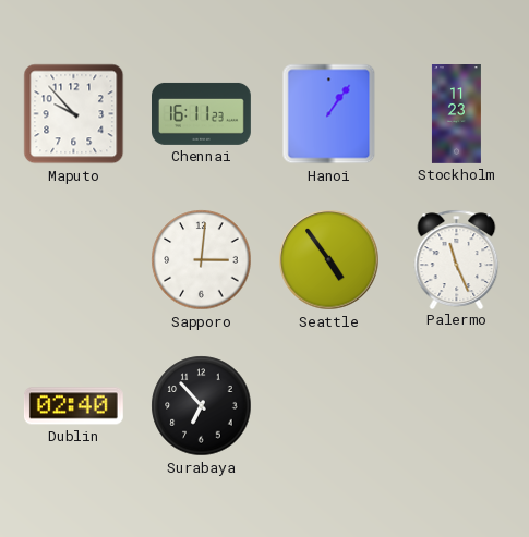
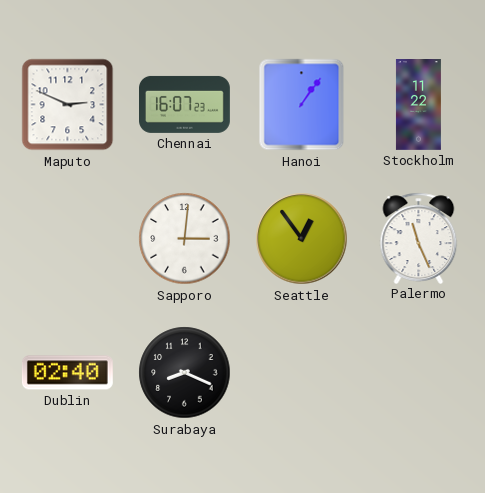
Maputo: 9:53 -> 2:49 (68, 105)
Chennai: 16:11 -> 16:07 (185, 104)
Stockholm: 11:23 -> 11:22 (418, 105)
Seattle: 4:54 -> 12:54 (302, 239)
Surabaya: 6:53 -> 8:19 (185, 373)
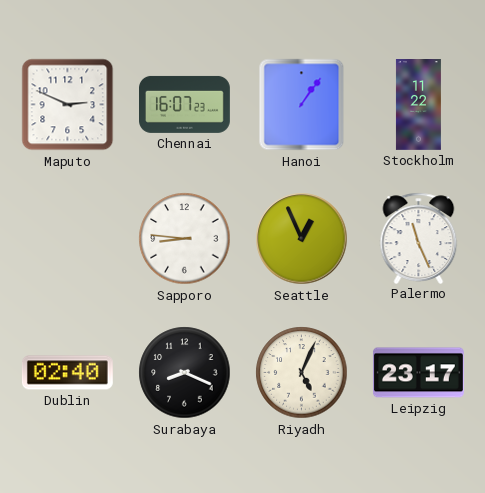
Sapporo: 3:01 -> 8:46 (185, 239)
Seattle: 12:54 -> 12:56 (302, 239)
Riyadh: none -> 5:04 (302, 373)
Leipzig: none -> 23:17 (418, 373)
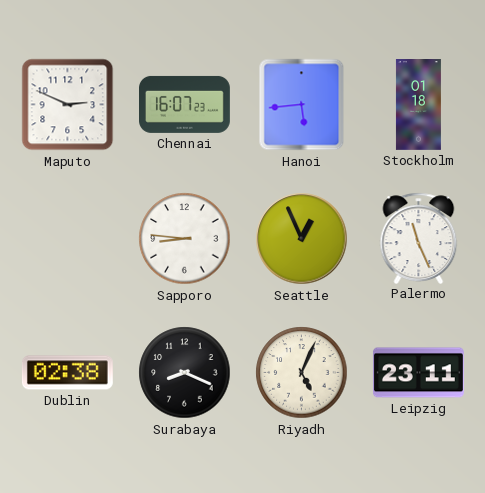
Hanoi: 1:06 -> 5:44 (302, 105)
Stockholm: 11:22 -> 01:18 (418, 105)
Dublin: 02:40 -> 02:38 (67, 373)
Leipzig: 23:17 -> 23:11 (418, 373)
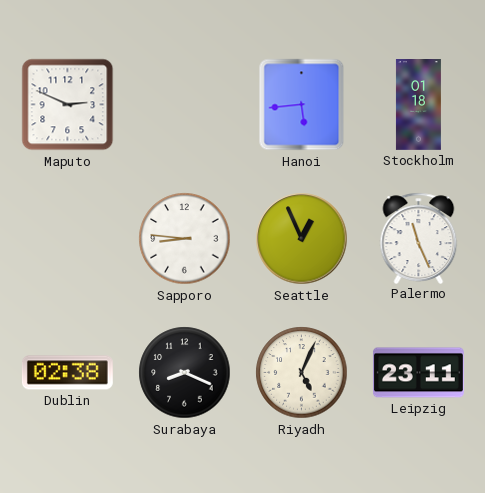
Chennai: 16:07 -> none (185, 104)
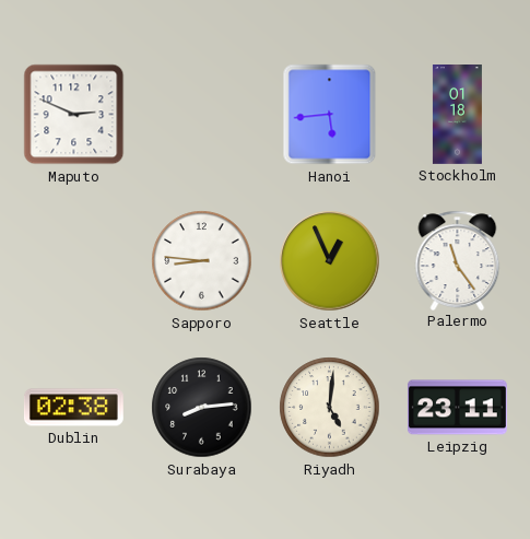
Palermo: 11:26 -> 11:24 (458, 260)
Surabaya: 8:19 -> 8:14 (202, 408)
Riyadh: 5:04 -> 5:01 (330, 408)
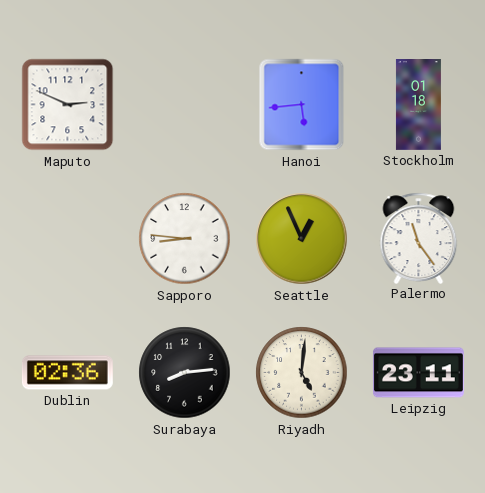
Dublin: 02:38 -> 02:36 (67, 373)
